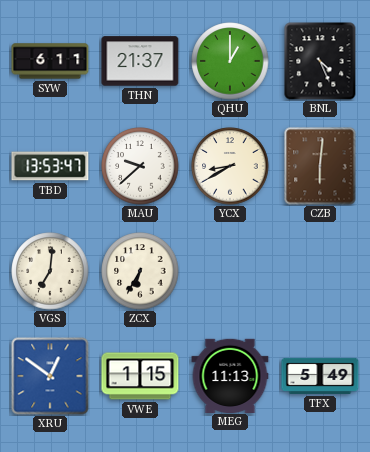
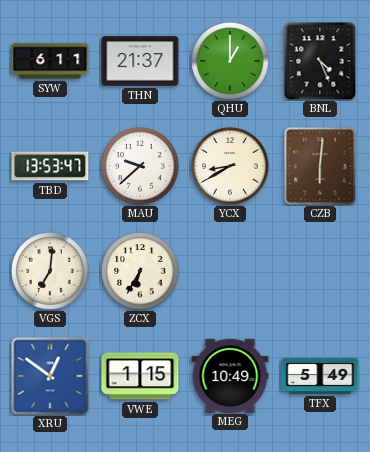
MEG: 11:13 -> 10:49 (230, 375)
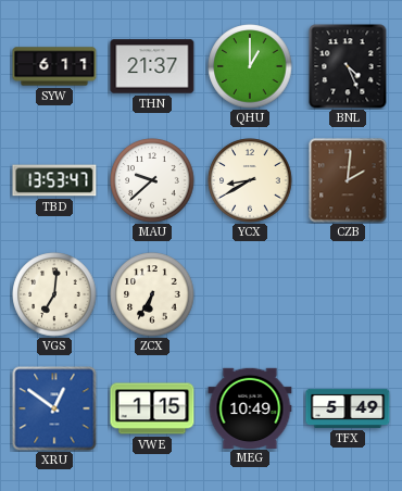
CZB: 6:01 -> 2:01 (348, 180)
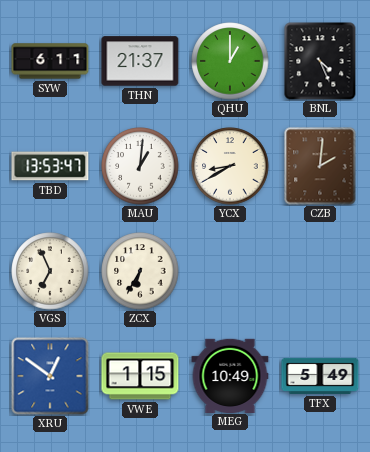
MAU: 9:38 -> 1:01 (140, 166)
VGS: 7:01 -> 6:56 (50, 271)
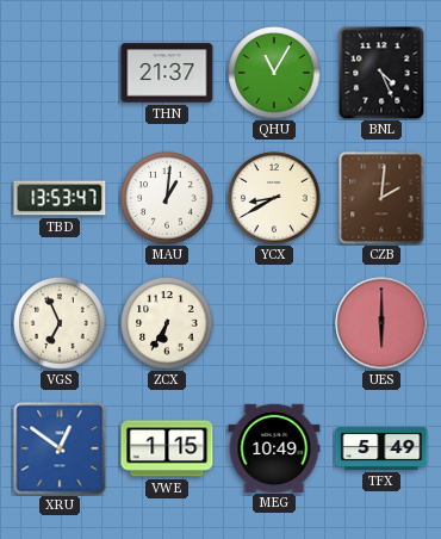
SYW: 6:11 -> none (50, 61)
QHU: 1:00 -> 11:05 (274, 73)
UES: none -> 6:00 (381, 323)
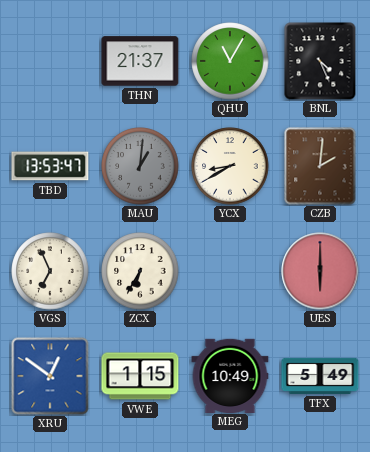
MAU dial: white -> grey (140, 166)
